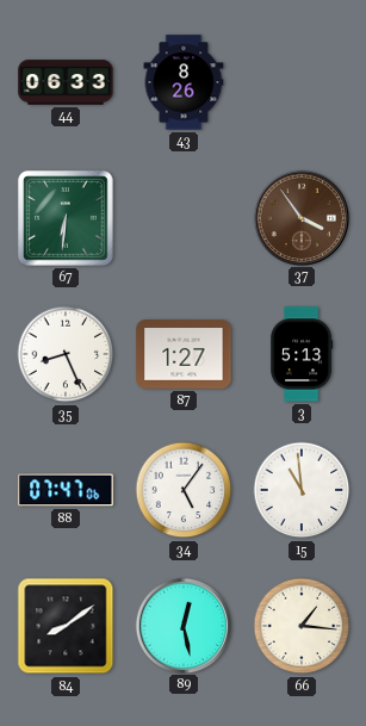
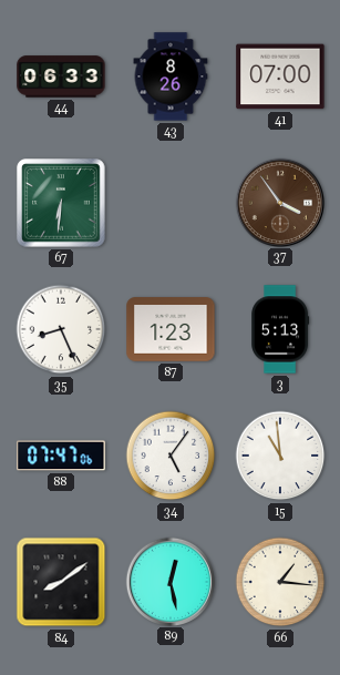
41: none -> 07:00 (280, 76)
87: 1:27 -> 1:23 (171, 329)
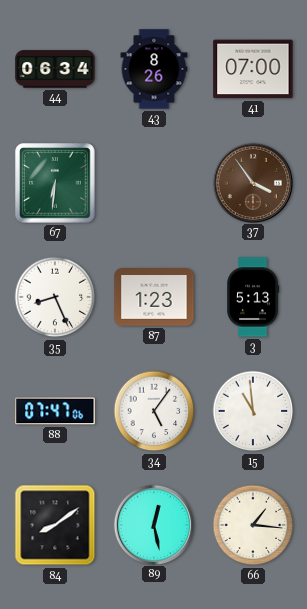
44: 06:33 -> 06:34 (55, 69)
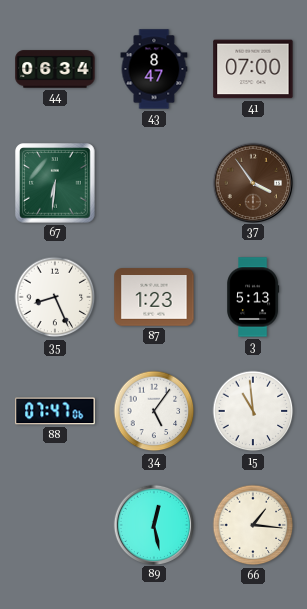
43: 8:26 -> 8:47 (154, 69)
84: 8:09 -> none (55, 525)
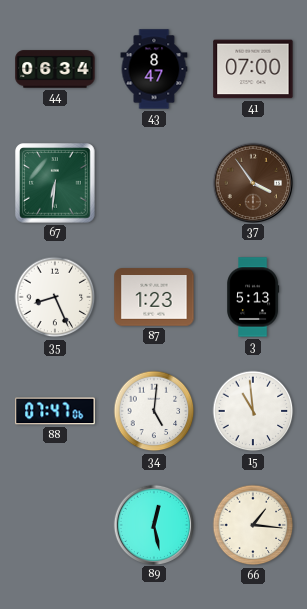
34: 5:06 -> 5:01 (154, 411)
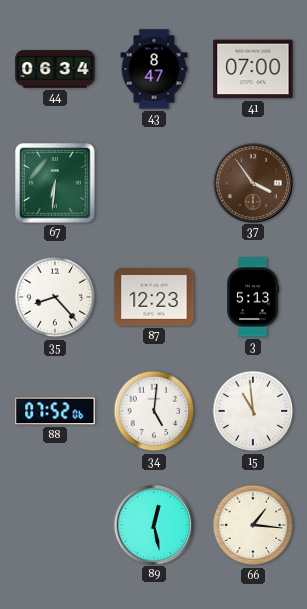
35: 8:26 -> 8:23 (55, 297)
87: 1:23 -> 12:23 (154, 297)
88: 07:47 -> 07:52 (55, 411)
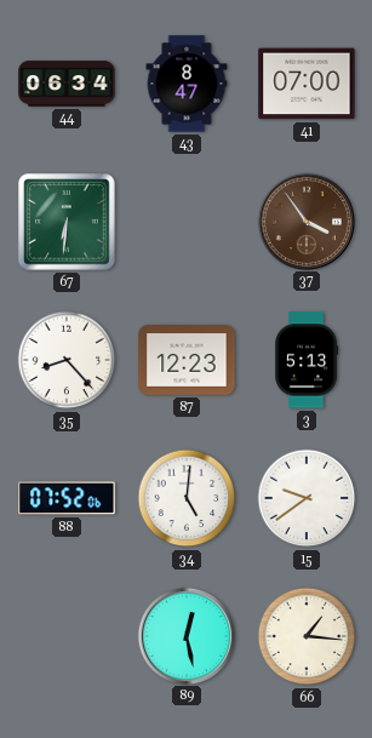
15: 10:59 -> 9:39 (307, 498)
